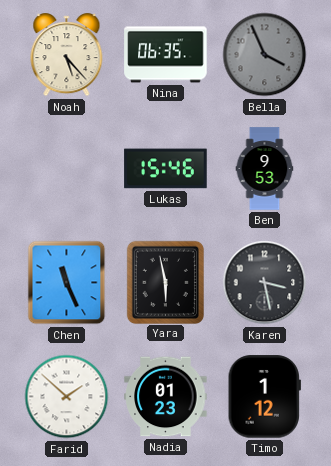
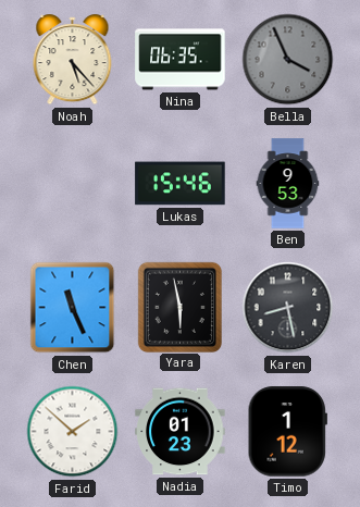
Karen: 3:28 -> 8:28 (288, 308)
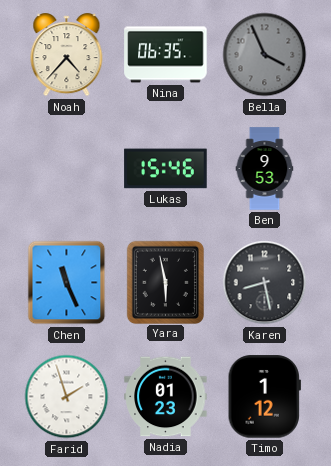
Noah: 5:23 -> 4:37 (67, 55)
Farid: 1:52 -> 1:57 (67, 397)
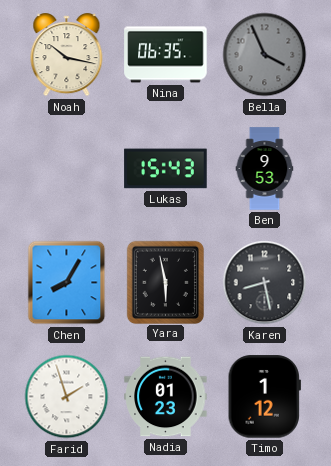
Noah: 4:37 -> 10:17 (67, 55)
Lukas: 15:46 -> 15:43 (166, 169)
Chen: 11:26 -> 8:05 (67, 283)
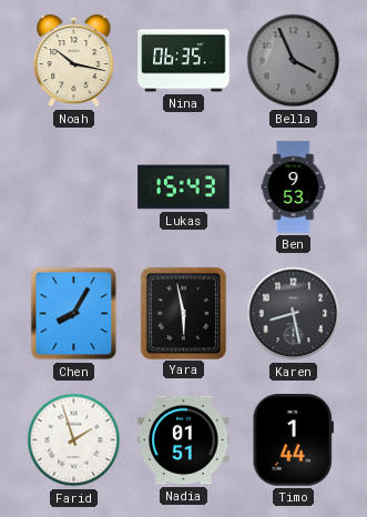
Nadia: 01:23 -> 01:51 (184, 440)
Timo: 1:12 -> 1:44 (293, 440)
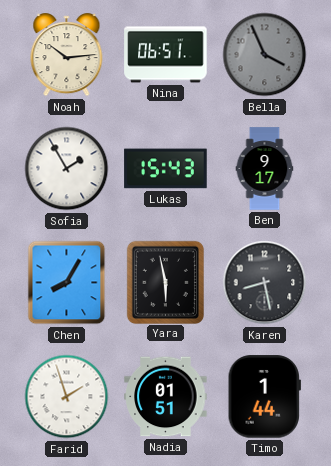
Noah: 10:17 -> 10:14 (67, 55)
Nina: 06:35 -> 06:51 (166, 55)
Sofia: none -> 1:55 (67, 169)
Ben: 9:53 -> 9:17 (265, 169)
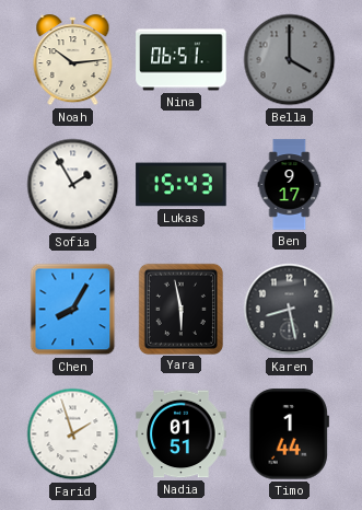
Bella: 3:56 -> 4:00 (290, 60)
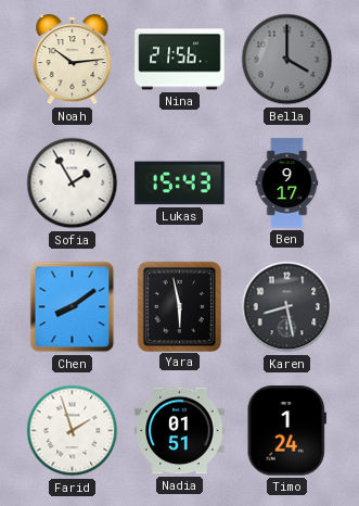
Nina: 06:51 -> 21:56 (180, 60)
Chen: 8:05 -> 8:09 (73, 307)
Timo: 1:44 -> 1:24 (286, 431)
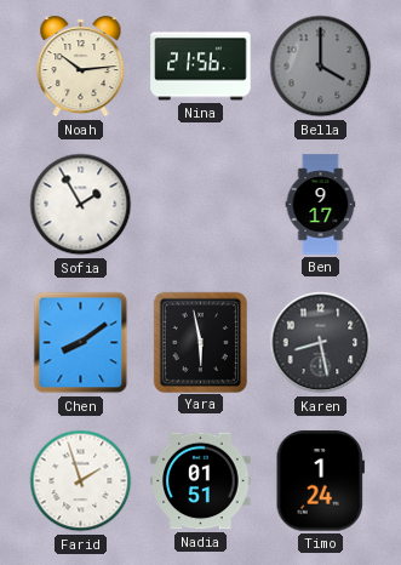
Lukas: 15:43 -> none (180, 184)
